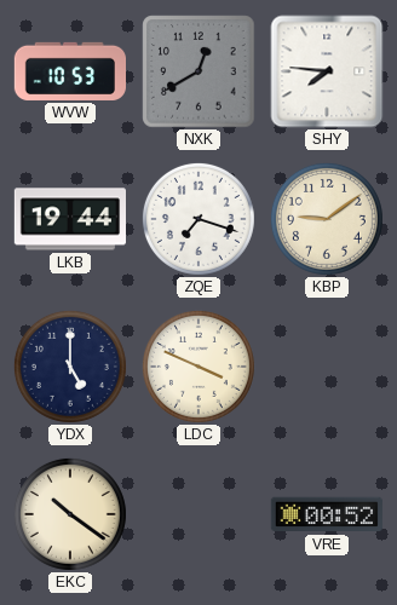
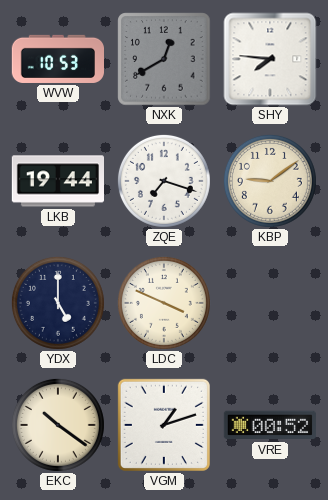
VGM: none -> 1:12 (164, 425)
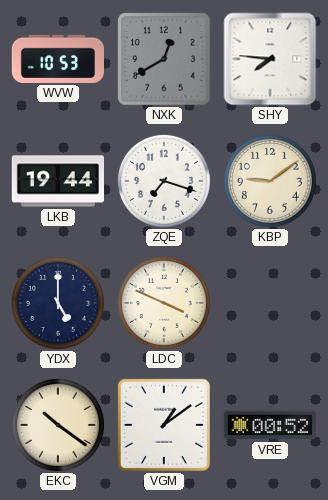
VGM: 1:12 -> 1:09 (164, 425)
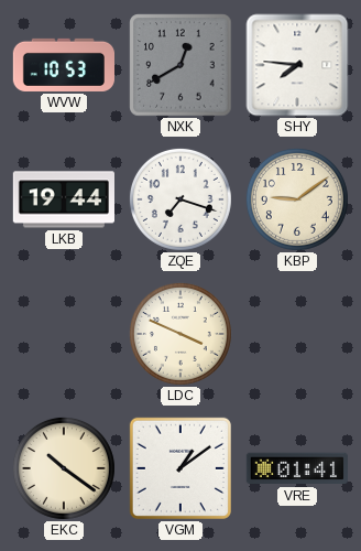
YDX: 5:00 -> none (58, 303)
VRE: 00:52 -> 01:41 (297, 468)
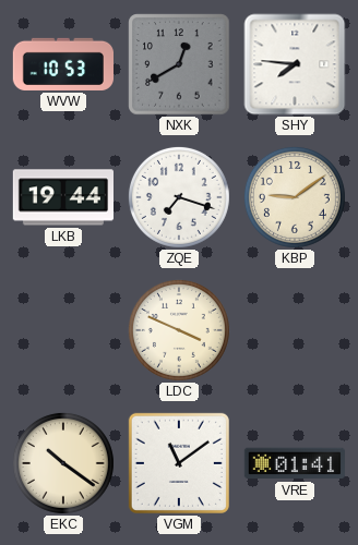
VGM: 1:09 -> 11:09 (179, 463)
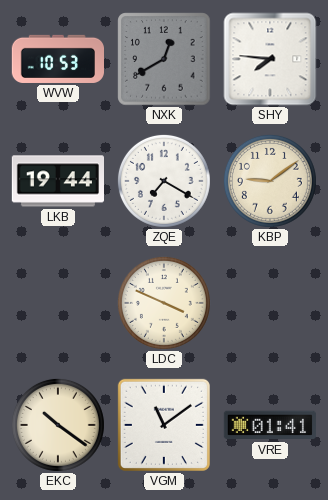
ZQE: 7:18 -> 7:20 (164, 181)
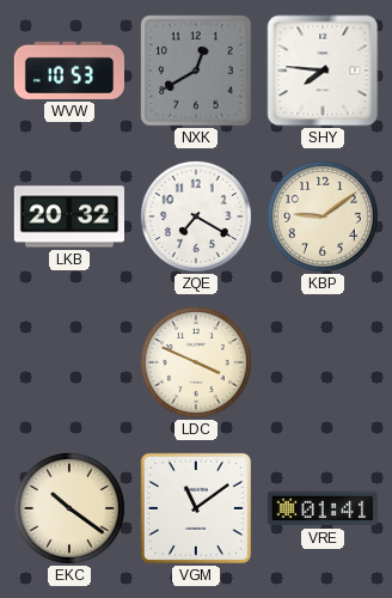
LKB: 19:44 -> 20:32 (68, 216)
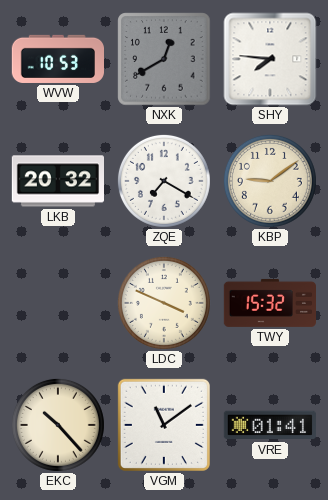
TWY: none -> 15:32 (269, 303)
EKC: 10:21 -> 10:23 (58, 425)
